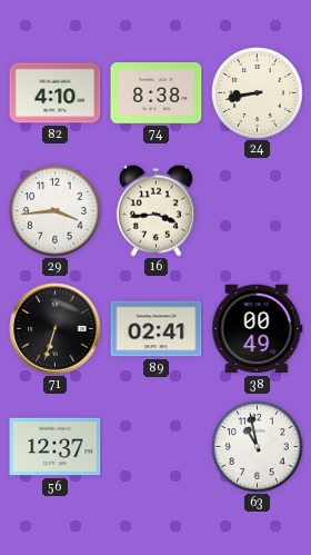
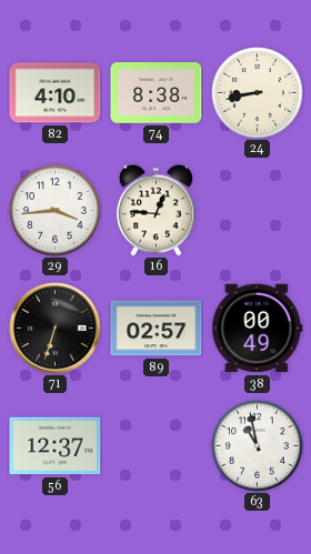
16: 3:44 -> 12:46 (155, 210)
89: 02:41 -> 02:57 (157, 329)
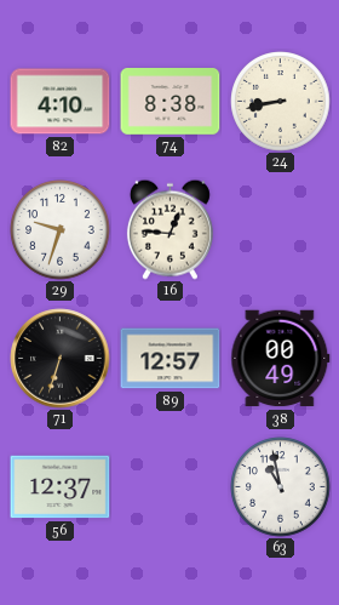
29: 3:44 -> 9:33 (61, 230)
89: 02:57 -> 12:57 (171, 359)
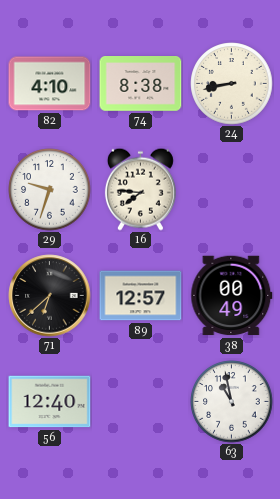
16: 12:46 -> 7:46 (140, 189)
71: 6:33 -> 6:38 (50, 296)
56: 12:37 -> 12:40 (50, 402)
